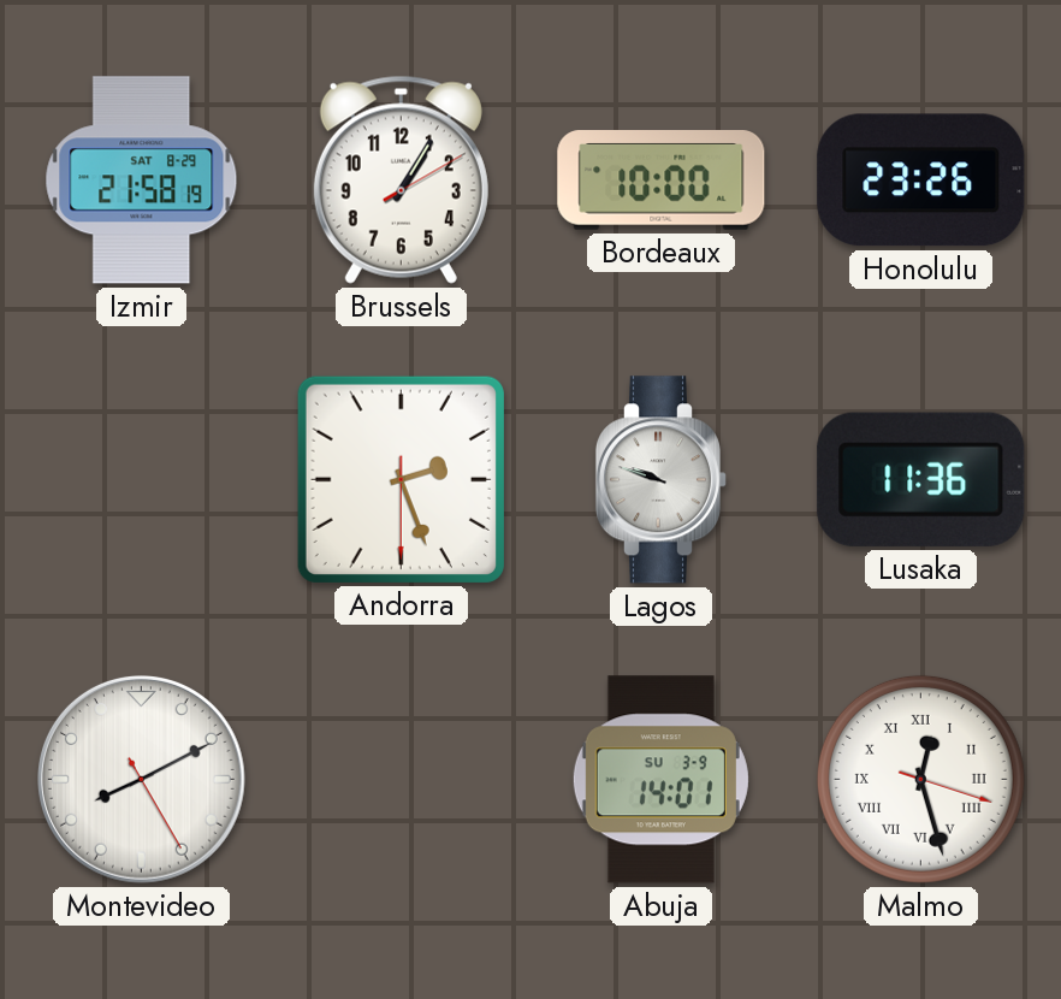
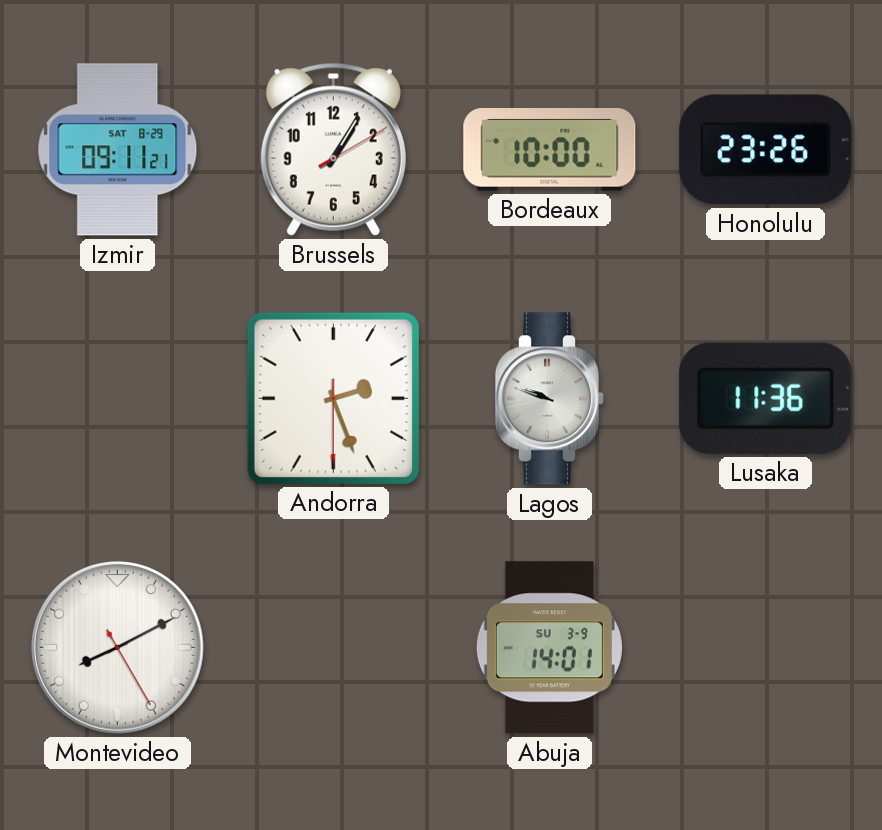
Izmir: 21:58 -> 09:11 (118, 150)
Malmo: 12:27 -> none (920, 779)
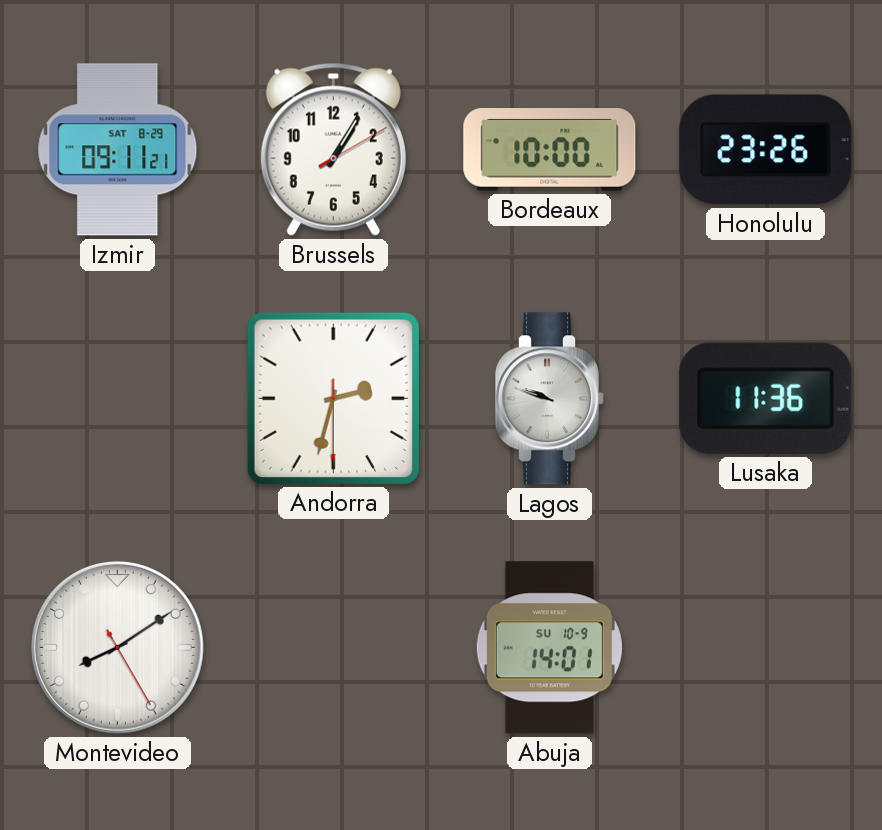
Andorra: 2:26 -> 2:32 (333, 398)
Montevideo: 8:10 -> 8:09 (117, 647)
Abuja date: SU 3-9 -> SU 10-9 (549, 648)
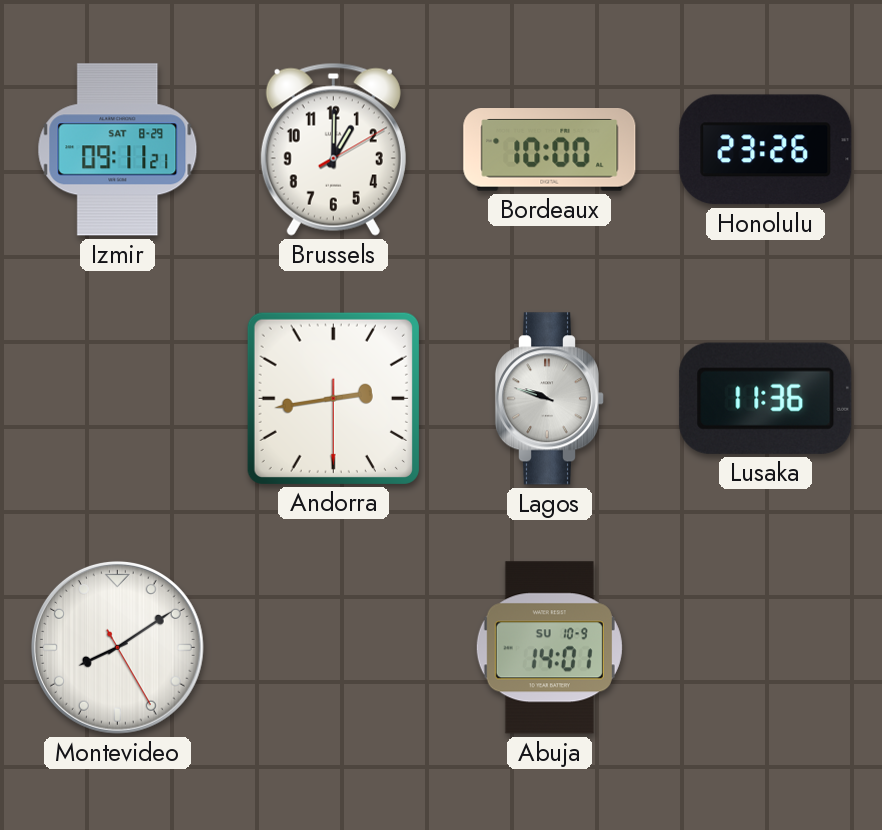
Brussels: 1:05 -> 1:00 (333, 149)
Andorra: 2:32 -> 2:43 (333, 398)
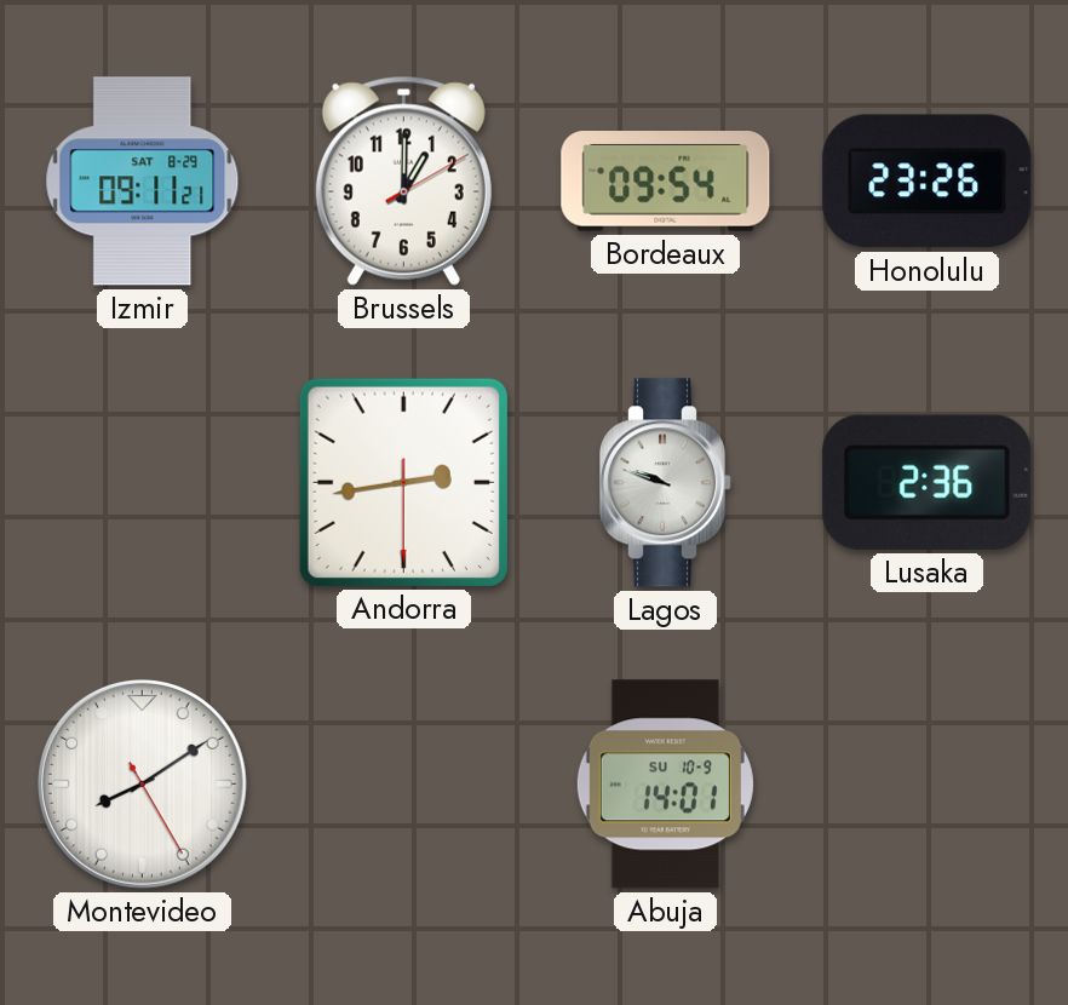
Bordeaux: 10:00 -> 09:54 (666, 182)
Lusaka: 11:36 -> 2:36 (928, 482)
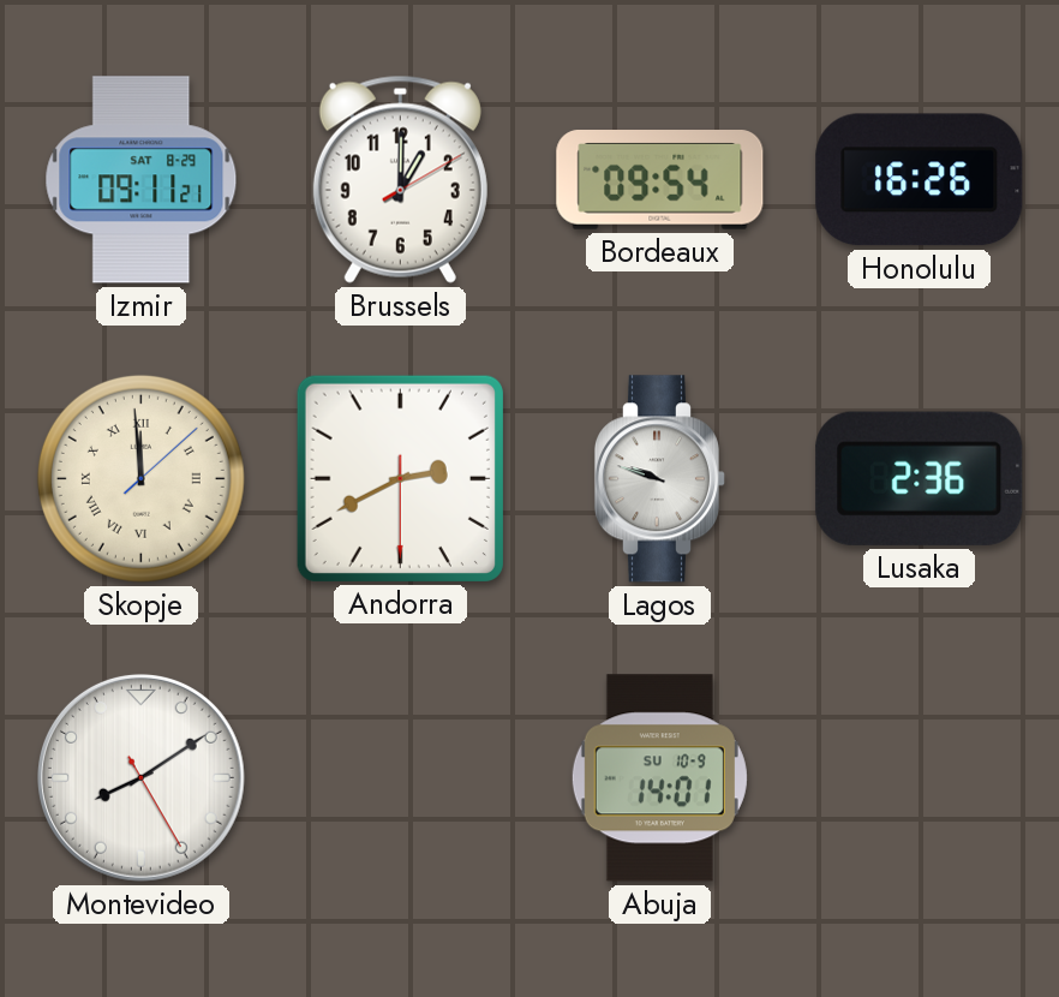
Honolulu: 23:26 -> 16:26 (920, 180)
Skopje: none -> 11:59 (140, 478)
Andorra: 2:43 -> 2:40 (400, 478)
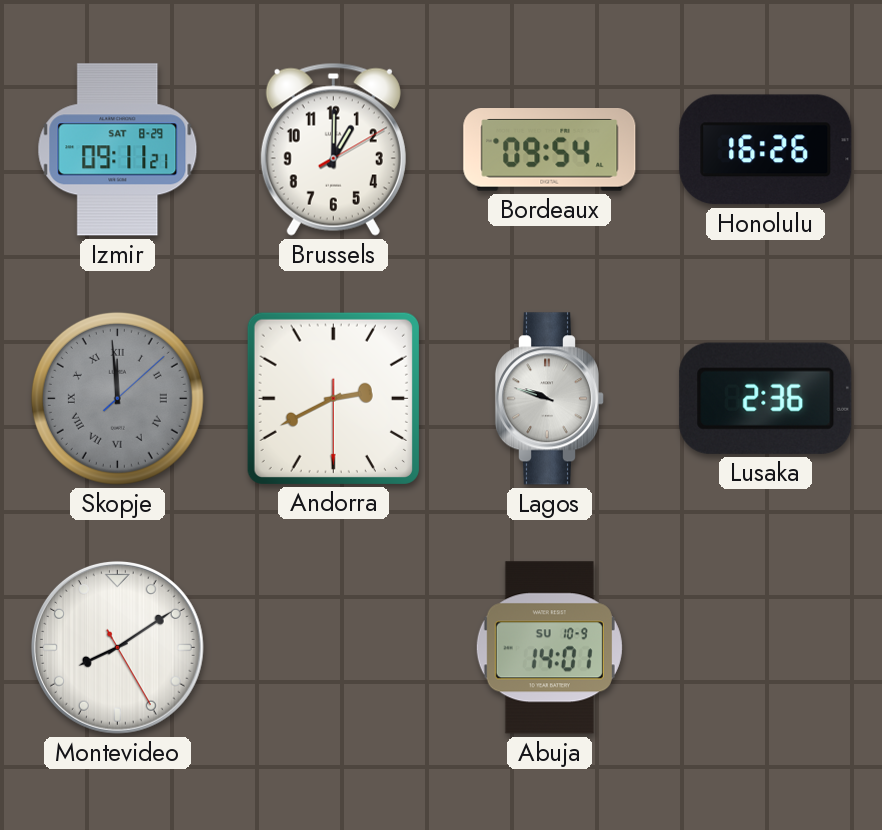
Skopje dial: cream -> grey (117, 398)
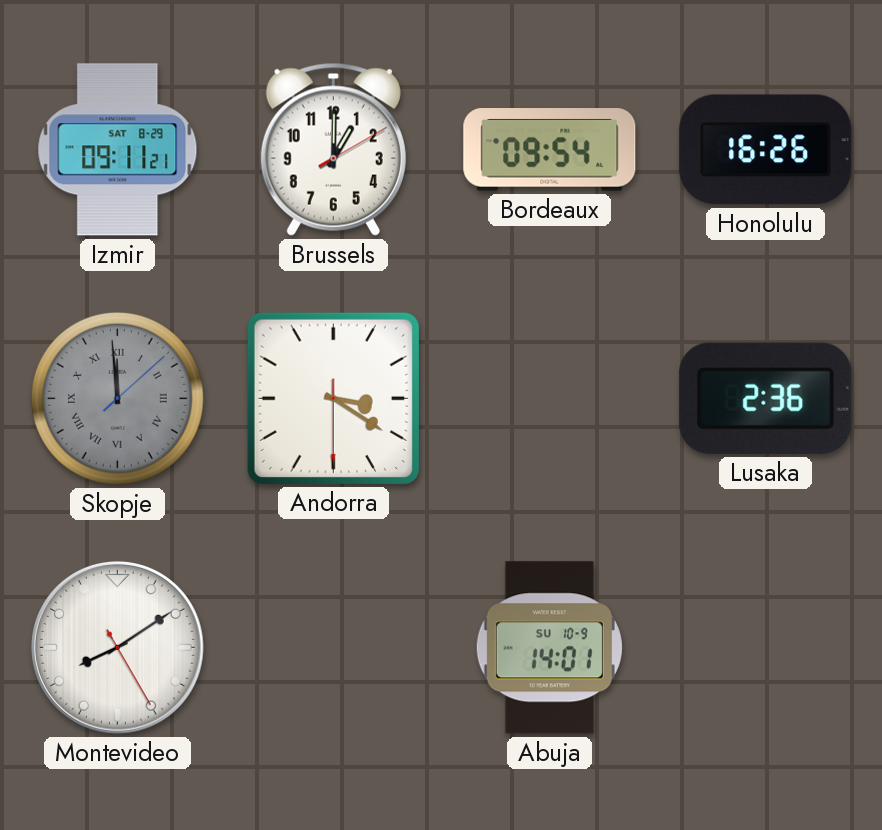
Andorra: 2:40 -> 3:20 (333, 398)
Lagos: 9:48 -> none (549, 399)
